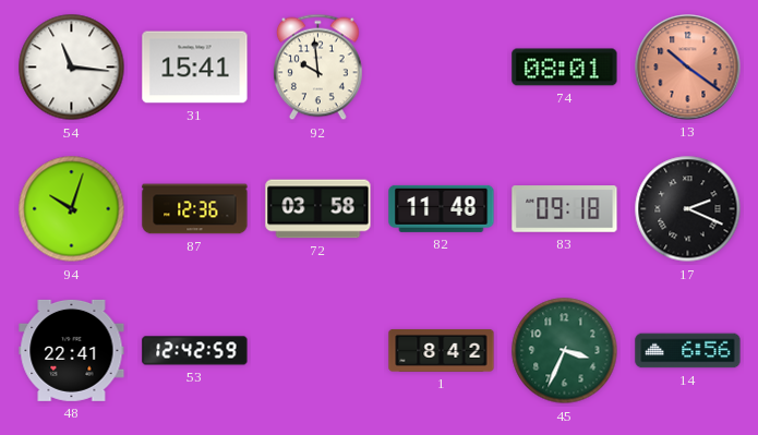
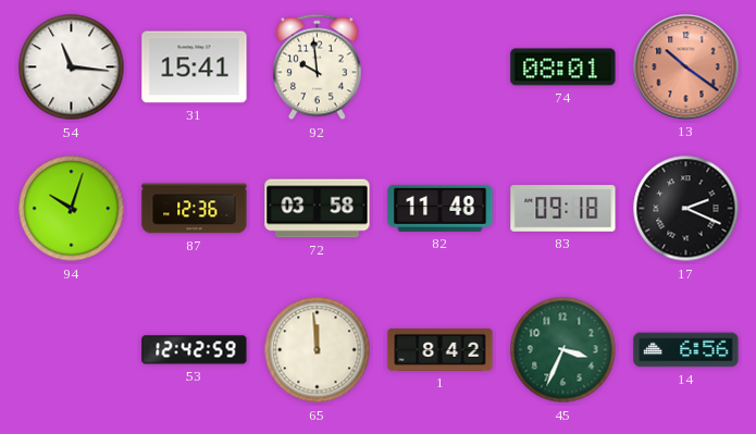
48: 22:41 -> none (72, 350)
65: none -> 11:59 (318, 350)
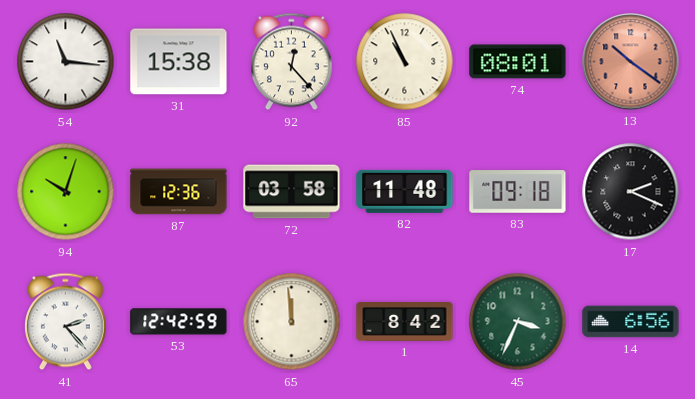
31: 15:41 -> 15:38 (179, 62)
92: 9:59 -> 12:23 (292, 62)
85: none -> 10:56 (405, 62)
41: none -> 2:23 (66, 322)
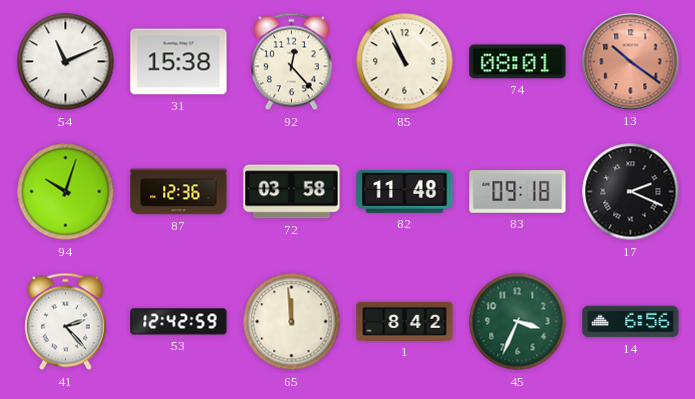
54: 11:16 -> 11:11 (66, 62)
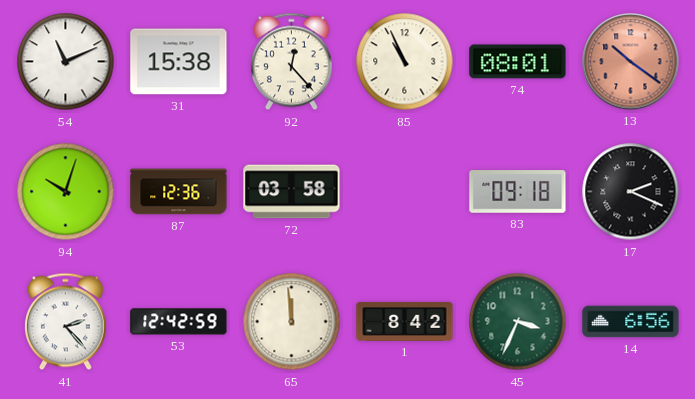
82: 11:48 -> none (405, 191)
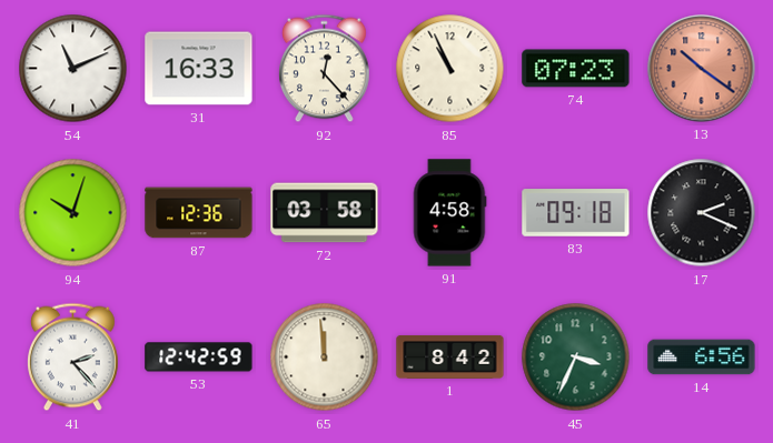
31: 15:38 -> 16:33 (199, 69)
74: 08:01 -> 07:23 (576, 69)
91: none -> 4:58 (449, 213)
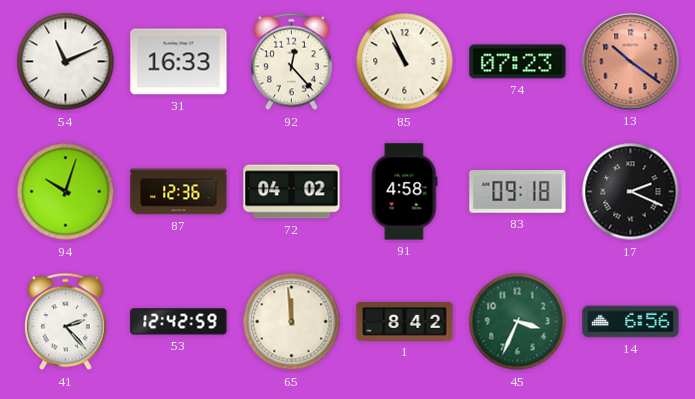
72: 03:58 -> 04:02 (292, 192)
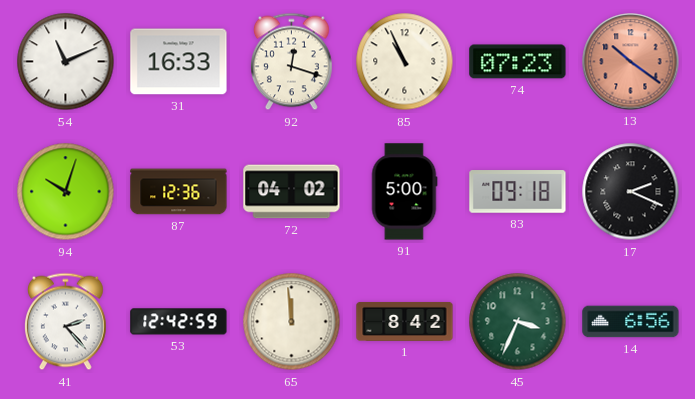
92: 12:23 -> 12:18 (292, 62)
91: 4:58 -> 5:00 (404, 192)
